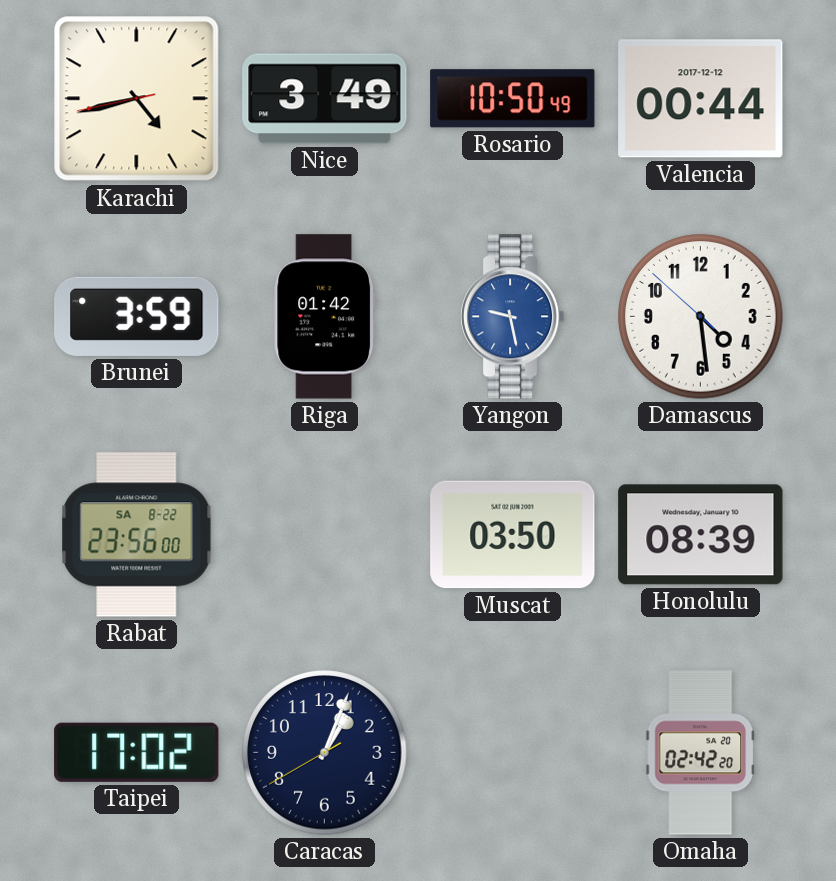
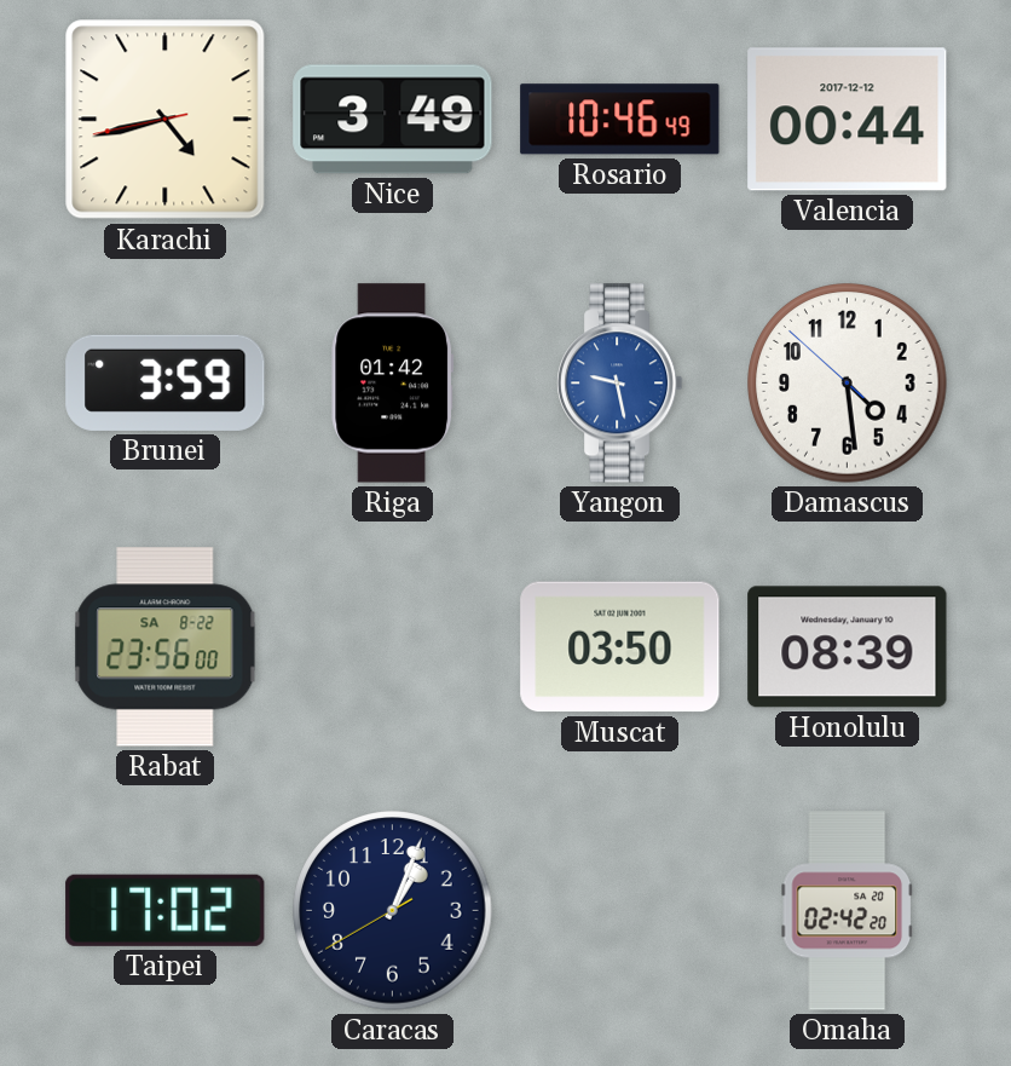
Rosario: 10:50 -> 10:46 (620, 120)
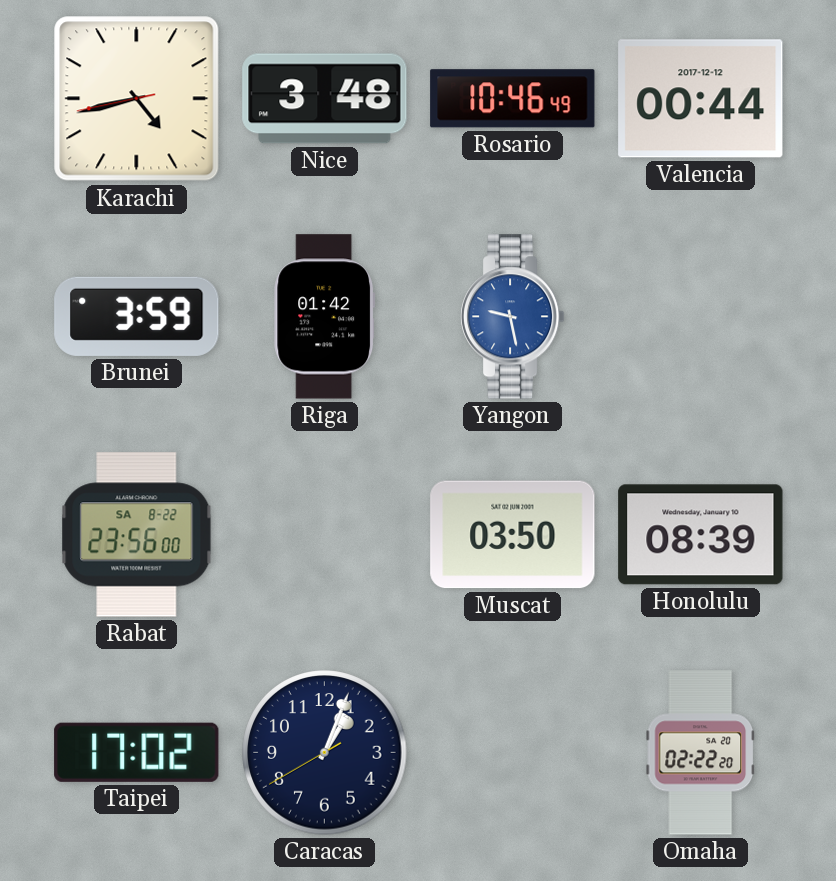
Nice: 3:49 -> 3:48 (325, 99)
Damascus: 4:28 -> none (848, 384)
Omaha: 02:42 -> 02:22 (701, 753)
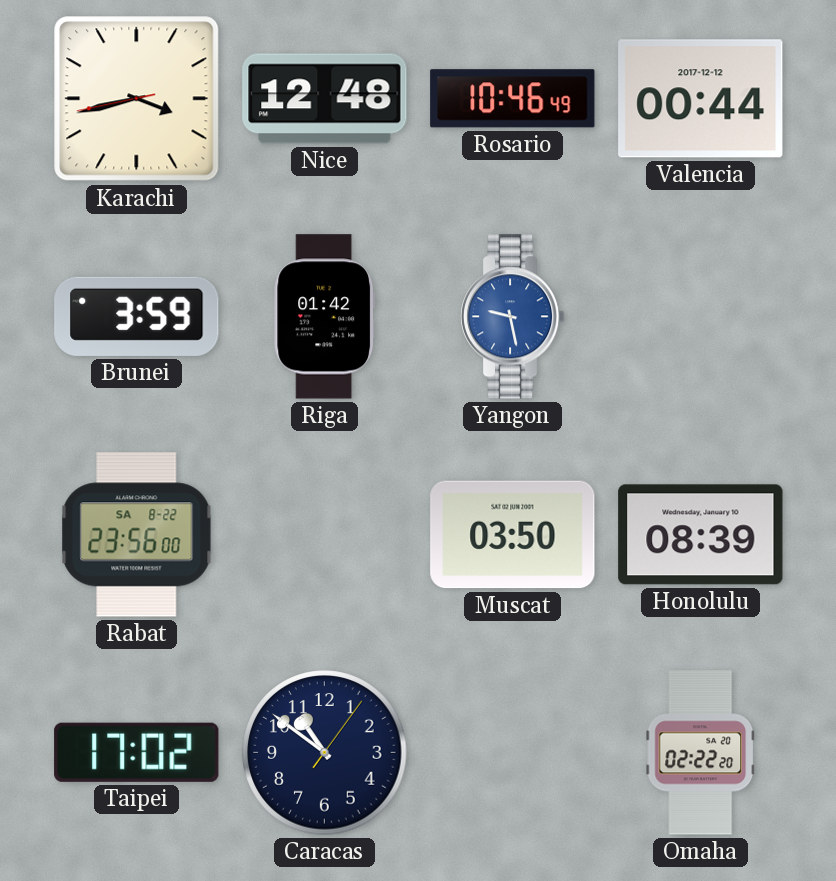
Karachi: 4:42 -> 3:42 (137, 99)
Nice: 3:48 -> 12:48 (325, 99)
Caracas: 1:03 -> 10:51 (325, 753)
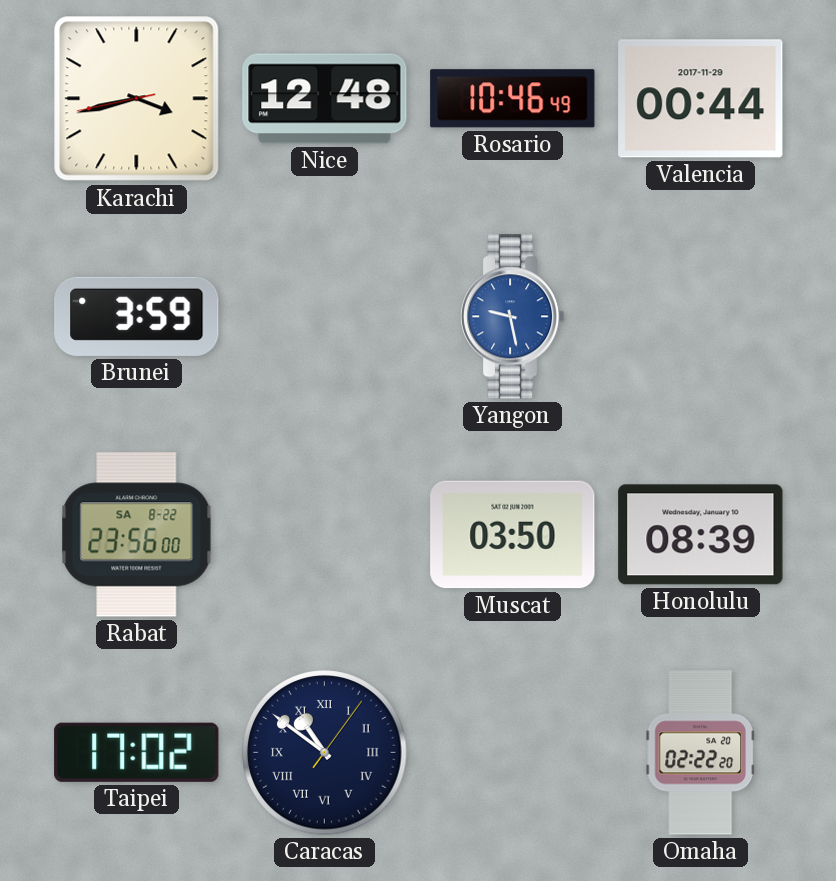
Valencia date: 2017-12-12 -> 2017-11-29 (701, 99)
Riga: 01:42 -> none (325, 317)
Caracas numerals: Arabic -> Roman (325, 753)
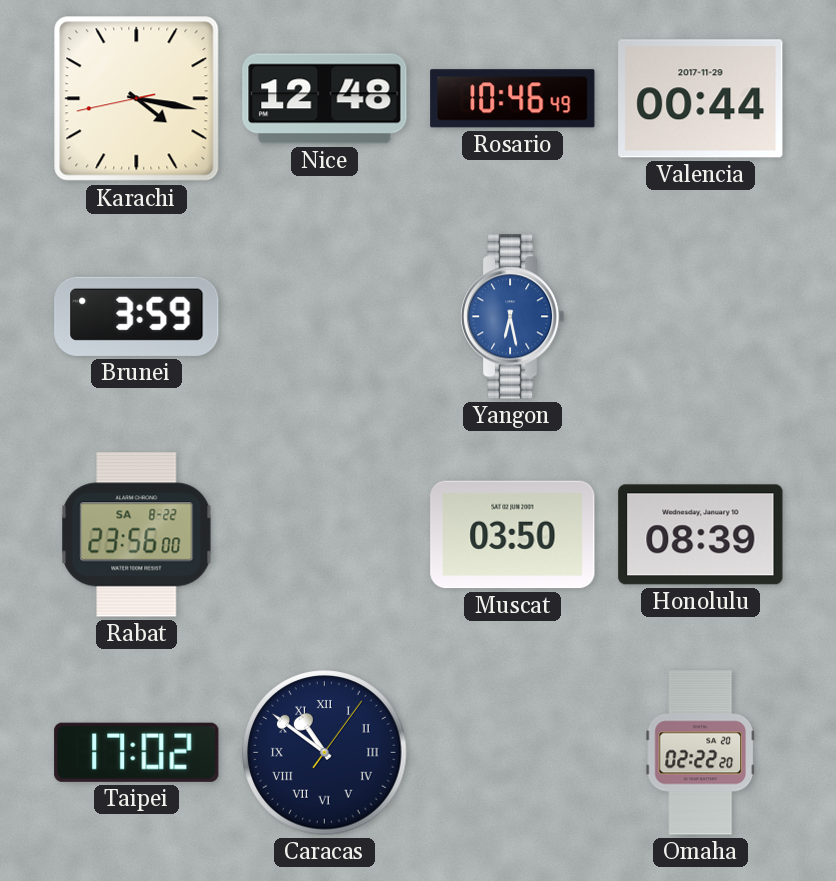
Karachi: 3:42 -> 4:16 (137, 99)
Yangon: 9:28 -> 6:28 (513, 317)
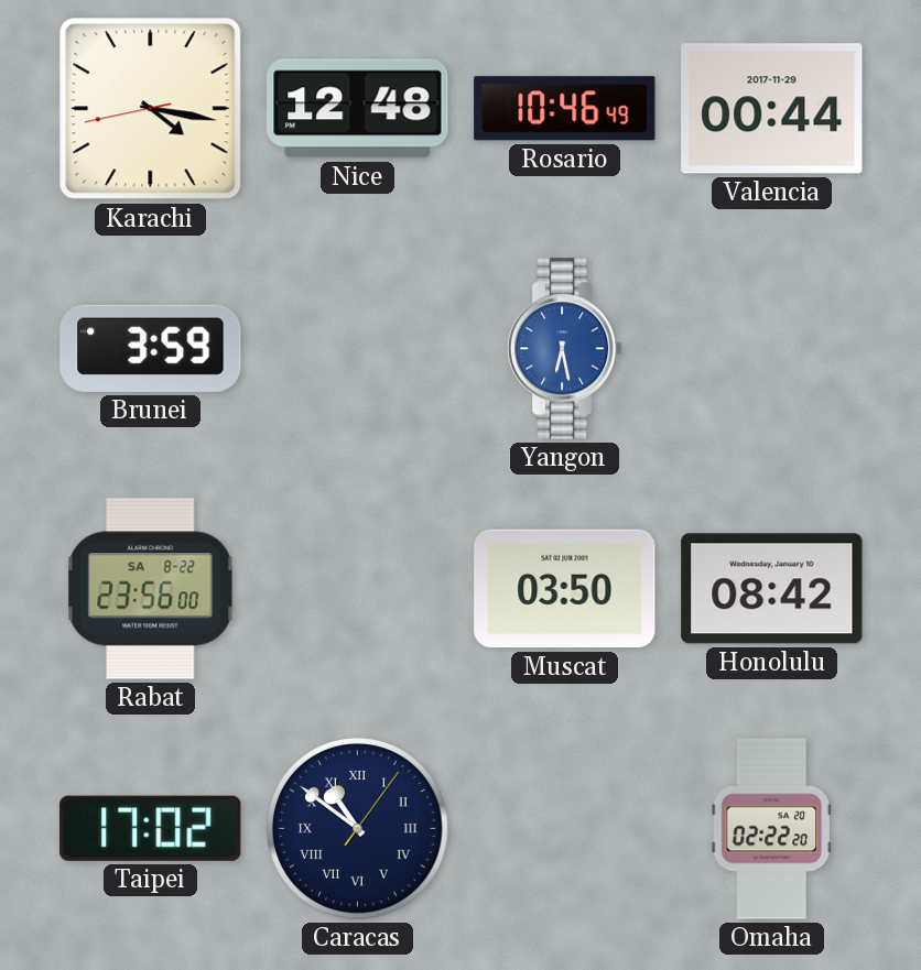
Honolulu: 08:39 -> 08:42 (772, 589)
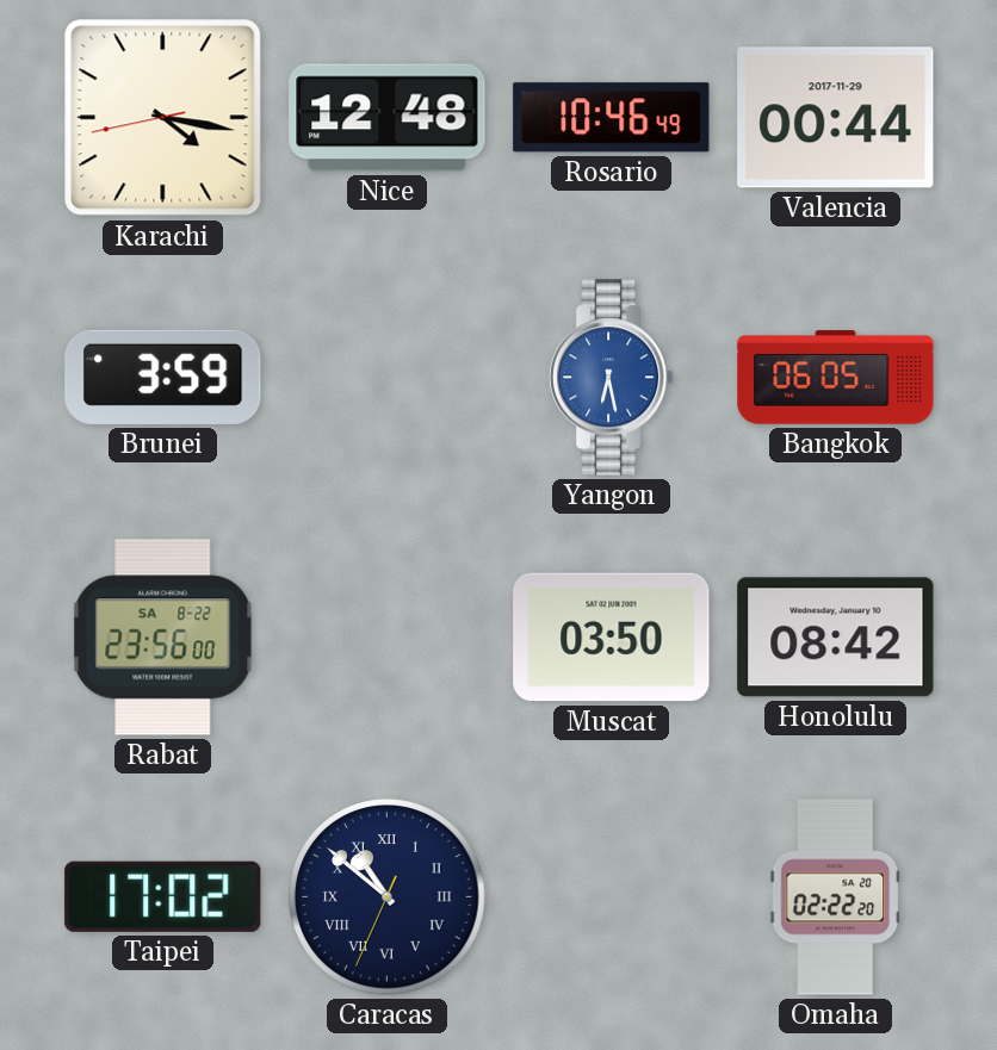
Bangkok: none -> 06:05 (836, 378)
Caracas: 10:51:06 -> 10:51:34 (388, 897)
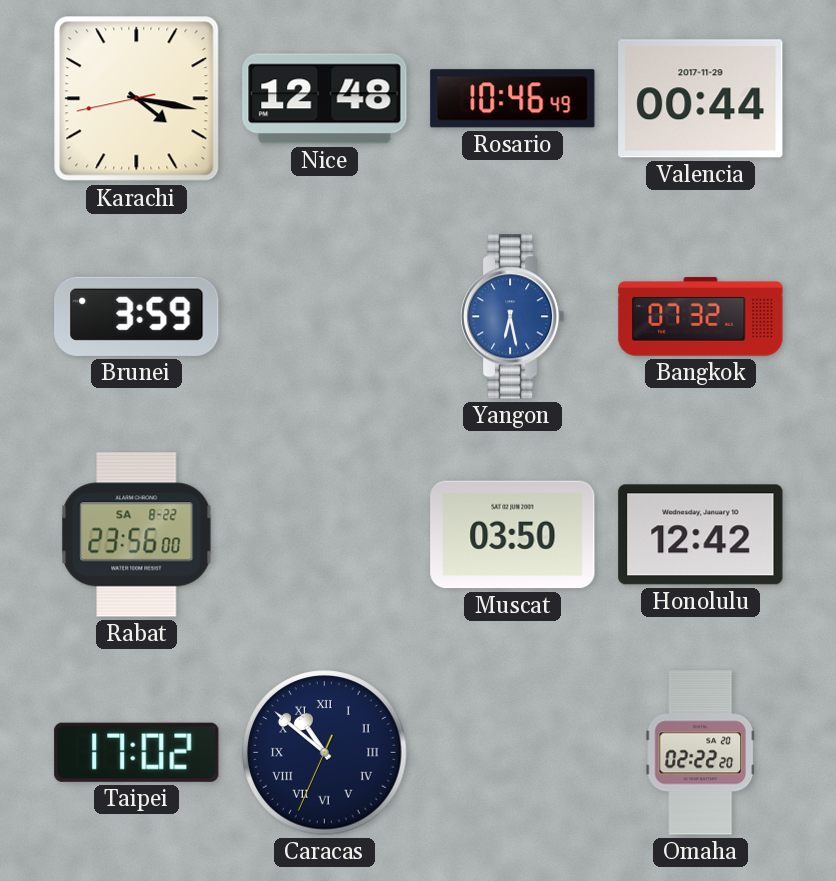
Bangkok: 06:05 -> 07:32 (701, 317)
Honolulu: 08:42 -> 12:42 (701, 535)
